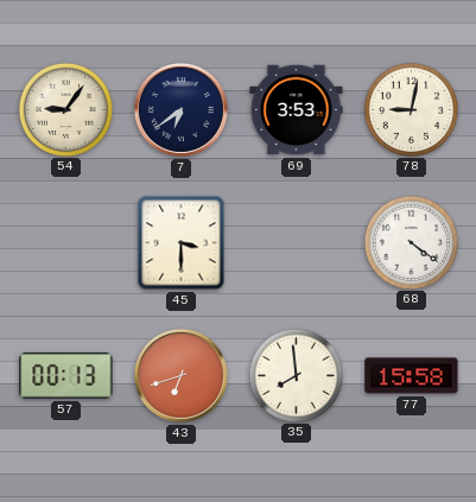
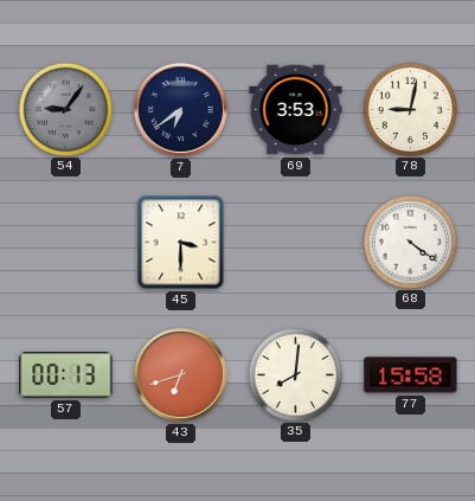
54 dial: cream -> grey (65, 109)
35: 7:59 -> 8:01 (295, 374)
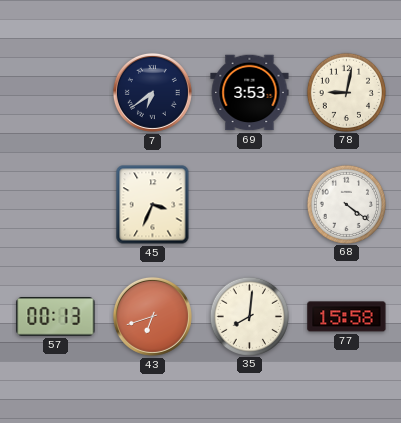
54: 9:06 -> none (65, 109)
45: 3:30 -> 3:34 (153, 205)
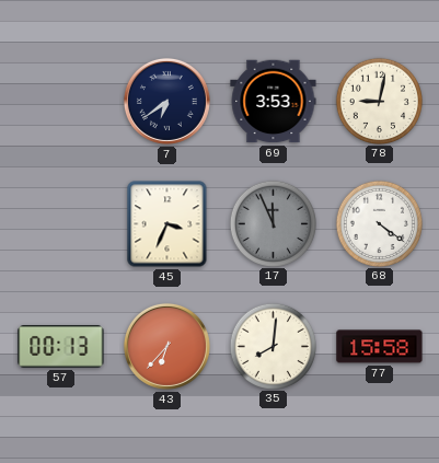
17: none -> 11:56 (273, 223)
43: 6:42 -> 6:37 (166, 346)
